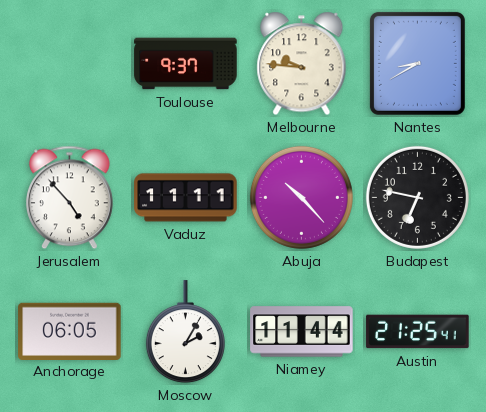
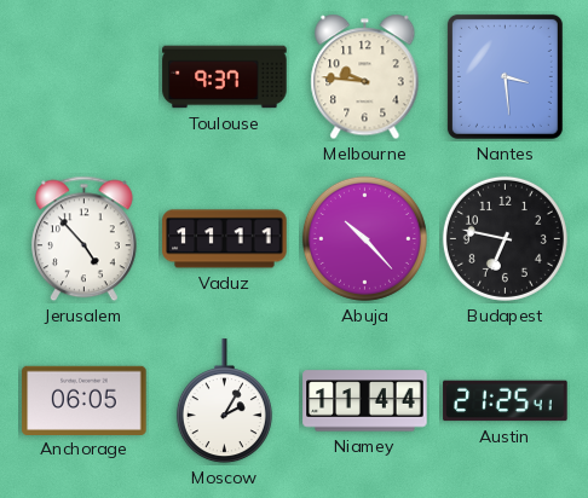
Nantes: 8:40 -> 3:29 (505, 76)
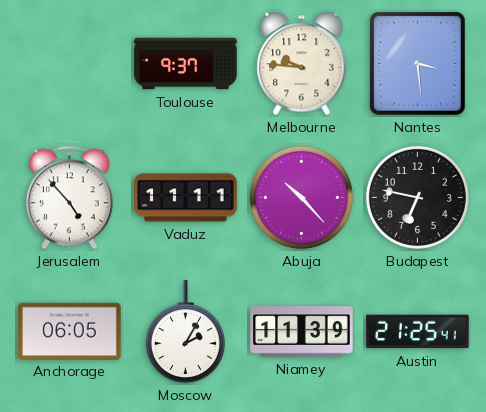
Niamey: 11:44 -> 11:39 (302, 332)
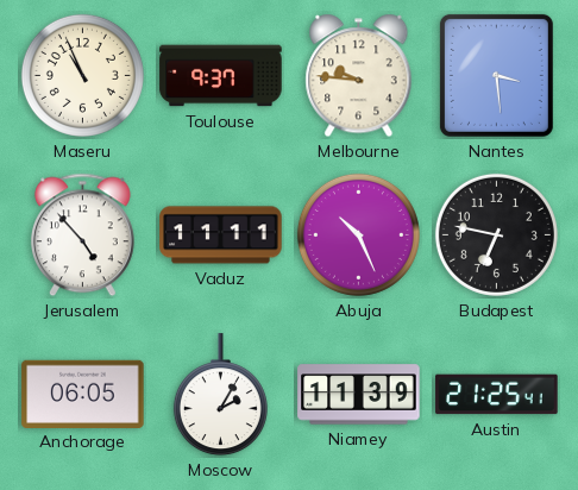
Maseru: none -> 10:56 (82, 75)
Abuja: 10:23 -> 10:26 (358, 234)
